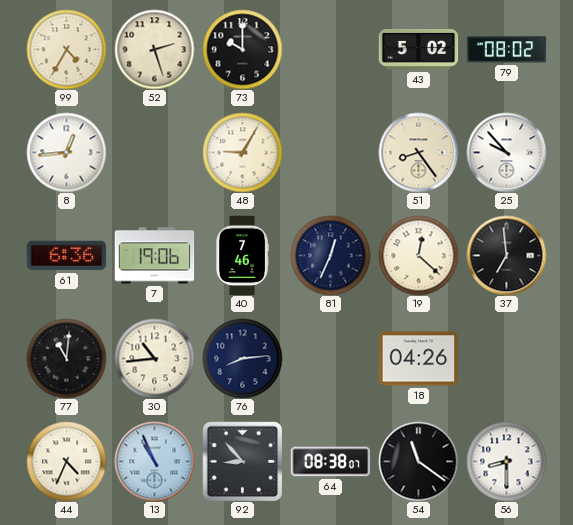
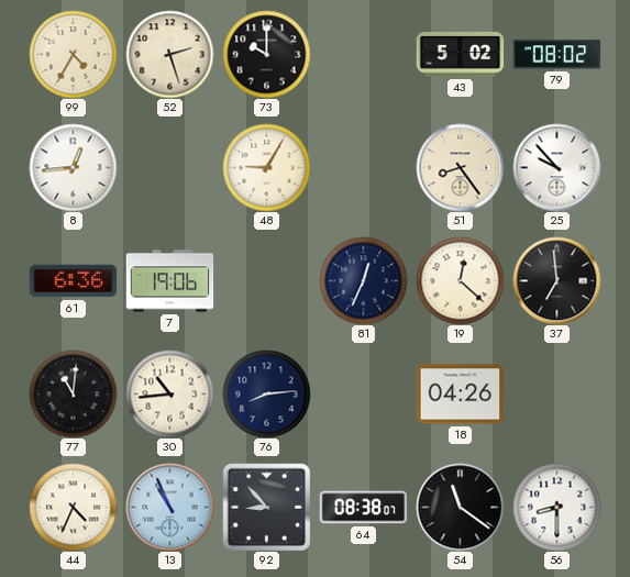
40: 7:46 -> none (242, 255)
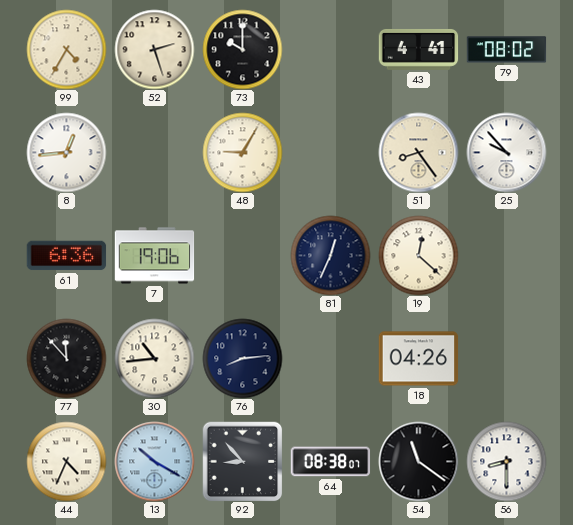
43: 5:02 -> 4:41 (418, 49)
37: 6:59 -> none (556, 280)
77: 11:01 -> 11:53 (66, 358)
13: 10:56 -> 10:20 (154, 461)
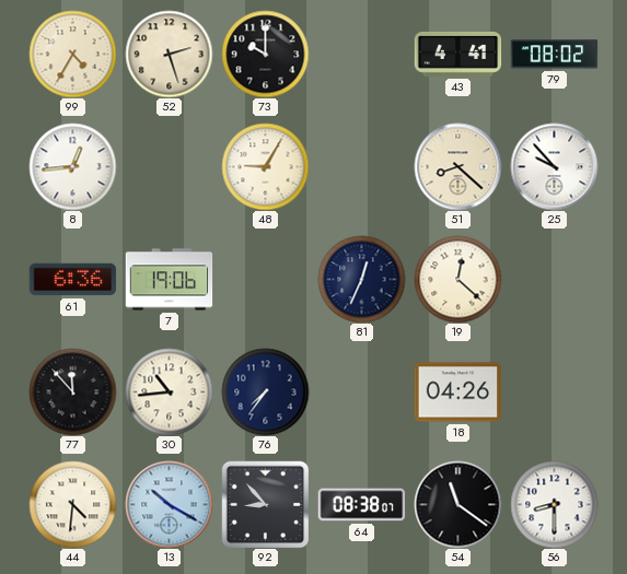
51: 8:24 -> 8:22 (457, 166)
76: 8:14 -> 7:36 (265, 391)
44: 4:34 -> 4:31 (72, 504)
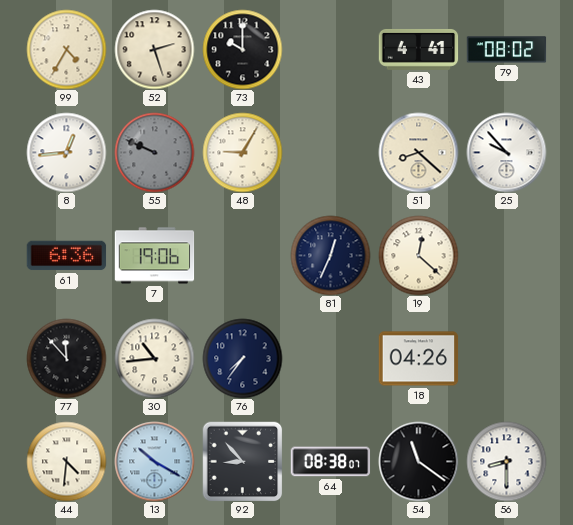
55: none -> 9:49 (154, 152)
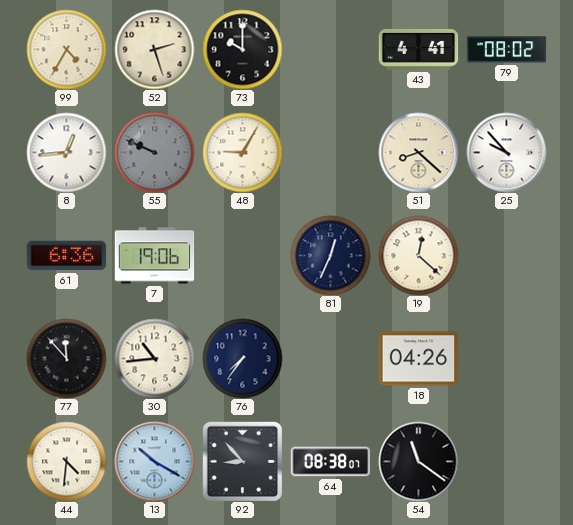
56: 8:30 -> none (506, 461)
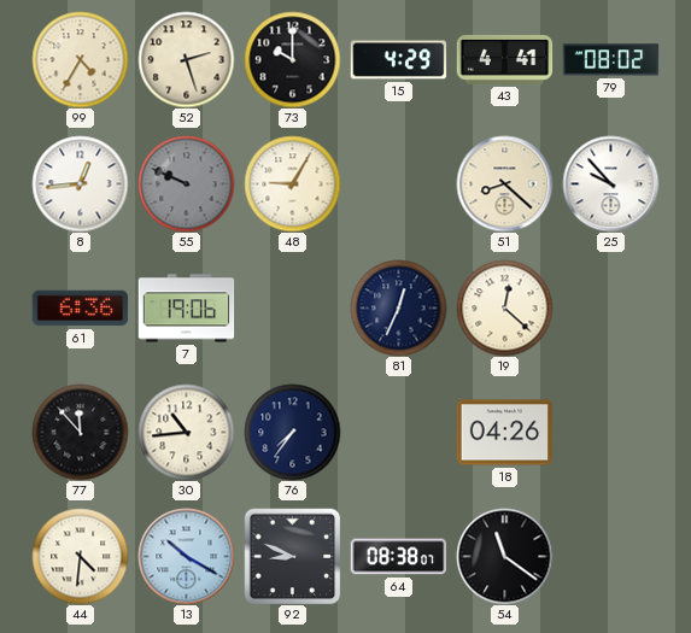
15: none -> 4:29 (398, 60)
92: 8:53 -> 8:49 (292, 556)
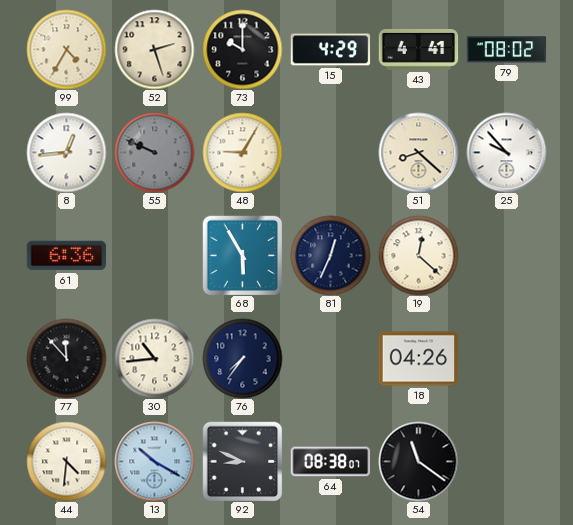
7: 19:06 -> none (186, 309)
68: none -> 5:55 (242, 255)
